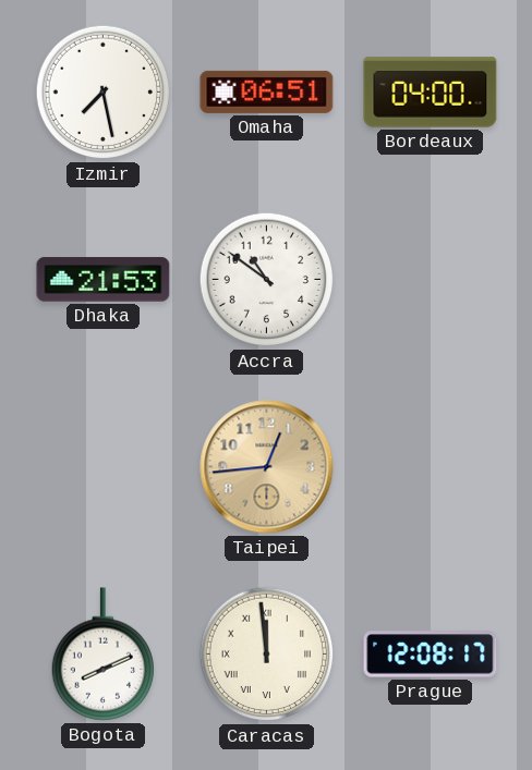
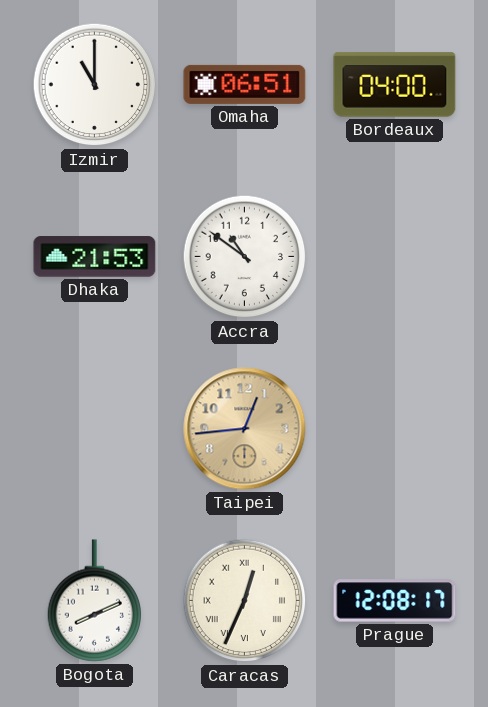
Izmir: 7:28 -> 11:00 (95, 85)
Caracas: 11:59 -> 12:34 (245, 601)
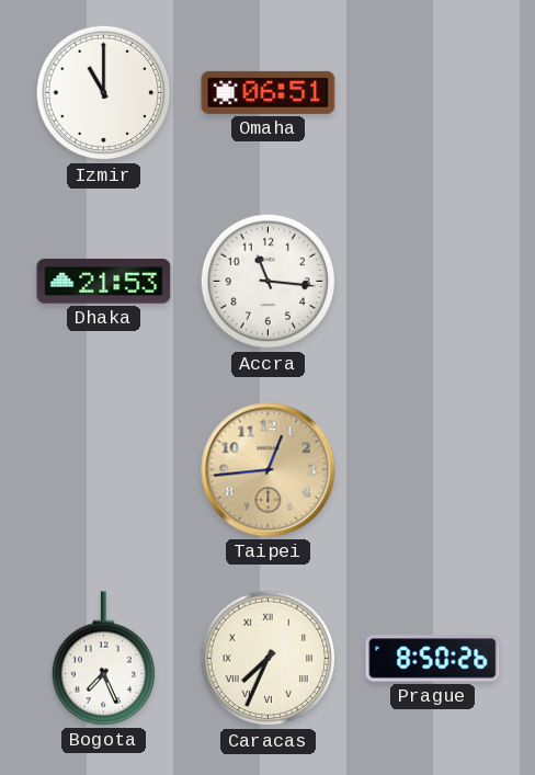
Bordeaux: 04:00 -> none (395, 85)
Accra: 10:51 -> 11:16 (269, 282)
Bogota: 8:11 -> 7:26 (103, 659)
Caracas: 12:34 -> 7:34 (269, 659)
Prague: 12:08 -> 8:50 (433, 659)
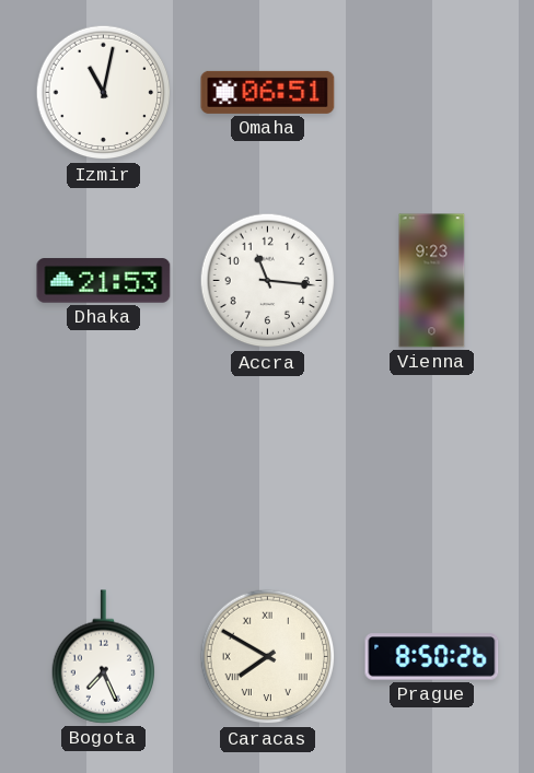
Izmir: 11:00 -> 11:02 (104, 93)
Vienna: none -> 9:23 (432, 281)
Taipei: 12:44 -> none (269, 470)
Caracas: 7:34 -> 7:50 (268, 657)
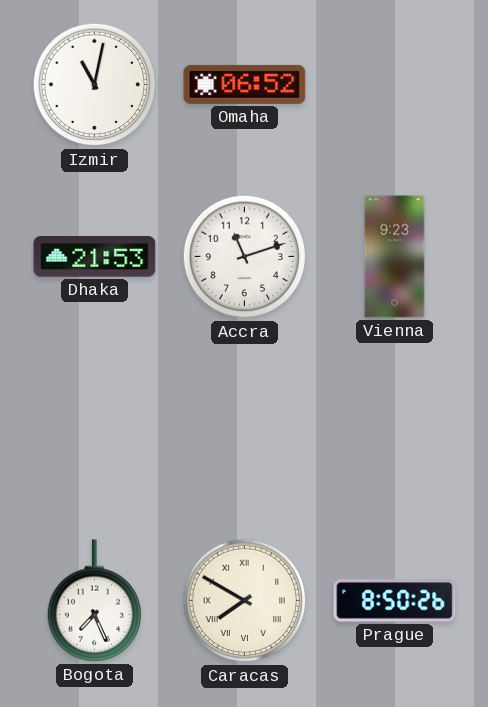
Omaha: 06:51 -> 06:52 (245, 84)
Accra: 11:16 -> 11:12 (245, 257)
